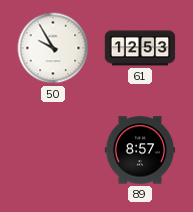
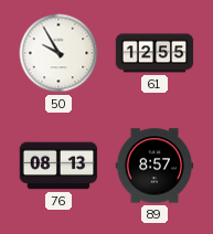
61: 12:53 -> 12:55 (155, 53)
76: none -> 08:13 (58, 166)
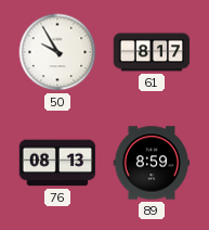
61: 12:55 -> 8:17 (152, 52)
89: 8:57 -> 8:59 (152, 163)
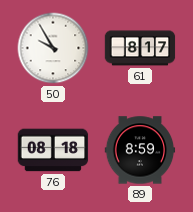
76: 08:13 -> 08:18 (53, 150)
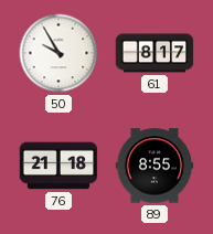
76: 08:18 -> 21:18 (58, 166)
89: 8:59 -> 8:55 (155, 166)
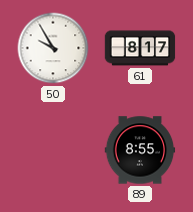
76: 21:18 -> none (58, 166)
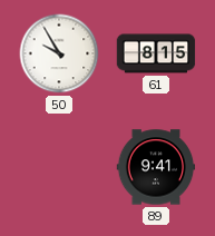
61: 8:17 -> 8:15 (156, 53)
89: 8:55 -> 9:41 (156, 167)
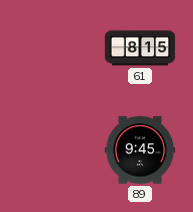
50: 9:55 -> none (59, 53)
89: 9:41 -> 9:45 (140, 150)
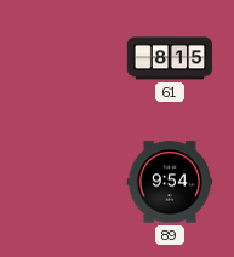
89: 9:45 -> 9:54 (170, 182)
